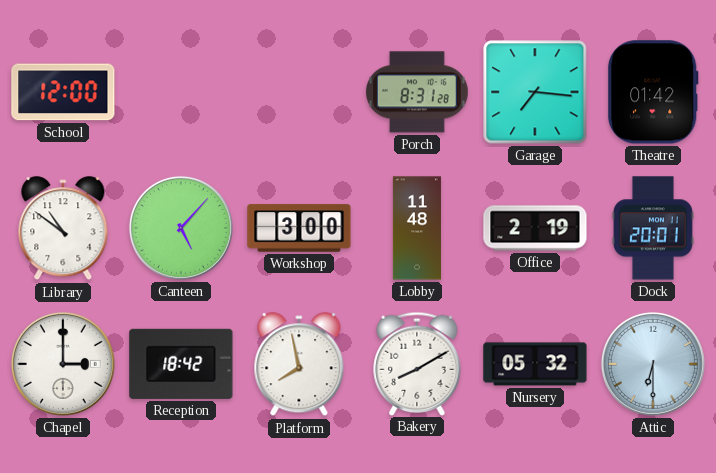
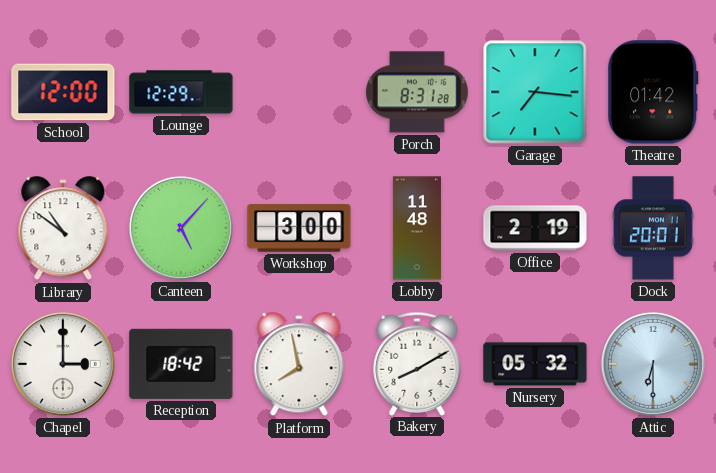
Lounge: none -> 12:29 (181, 92)
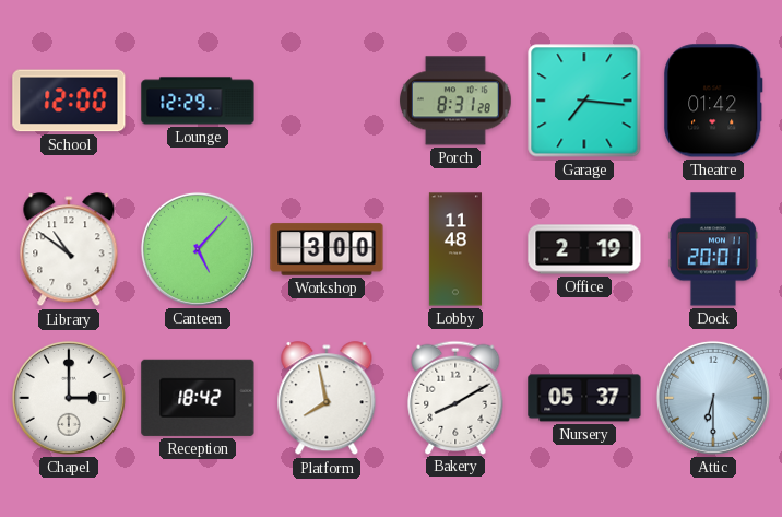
Nursery: 05:32 -> 05:37 (584, 398)
